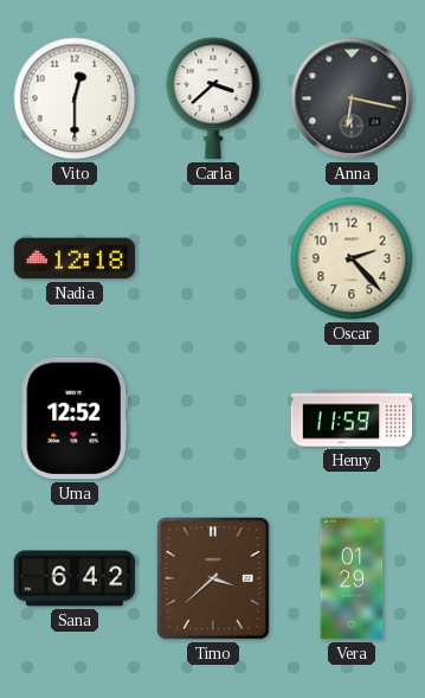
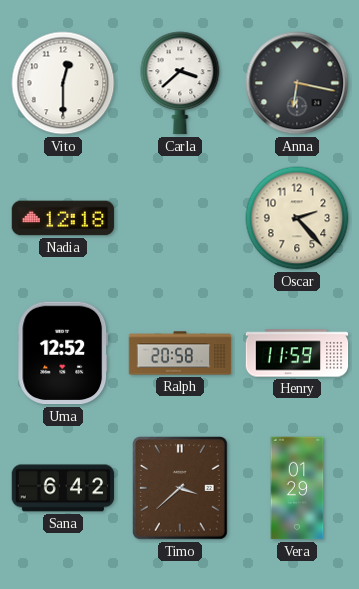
Ralph: none -> 20:58 (180, 353)
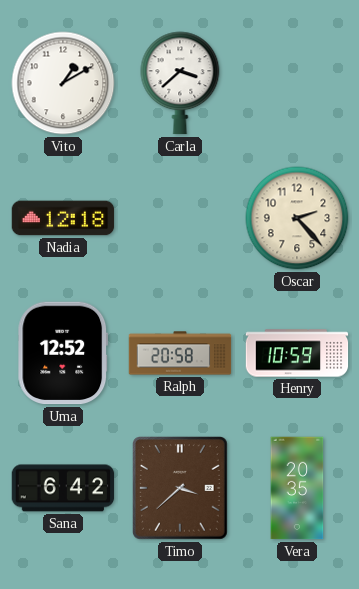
Vito: 12:30 -> 1:10 (63, 83)
Anna: 6:17 -> none (297, 83)
Henry: 11:59 -> 10:59 (297, 353)
Vera: 01:29 -> 20:35 (297, 488)
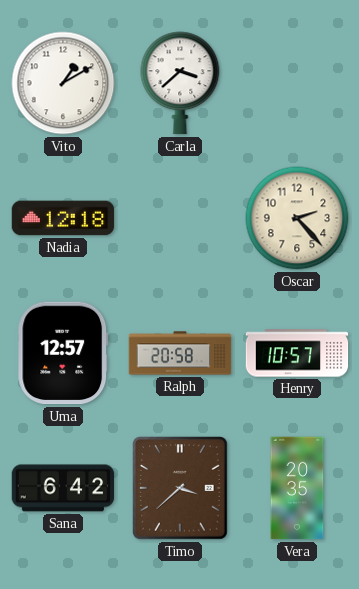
Uma: 12:52 -> 12:57 (63, 353)
Henry: 10:59 -> 10:57 (297, 353)
